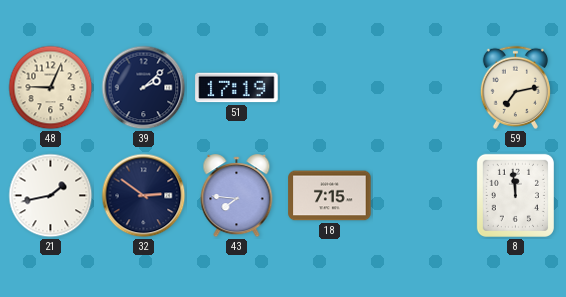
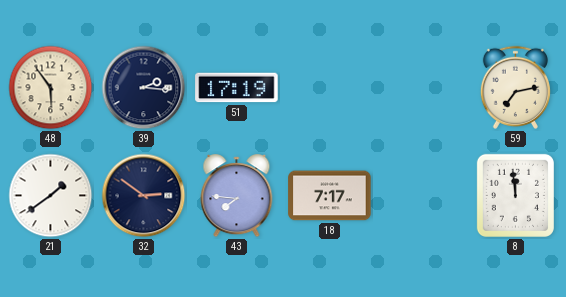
48: 9:04 -> 5:54 (51, 88)
39: 2:08 -> 2:16 (144, 88)
21: 1:43 -> 1:39 (51, 196)
18: 7:15 -> 7:17 (330, 196)
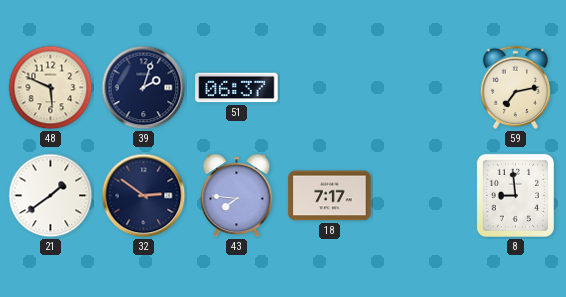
48: 5:54 -> 5:49 (51, 88)
39: 2:16 -> 2:03 (144, 88)
51: 17:19 -> 06:37 (237, 88)
8: 11:59 -> 8:59 (515, 195)
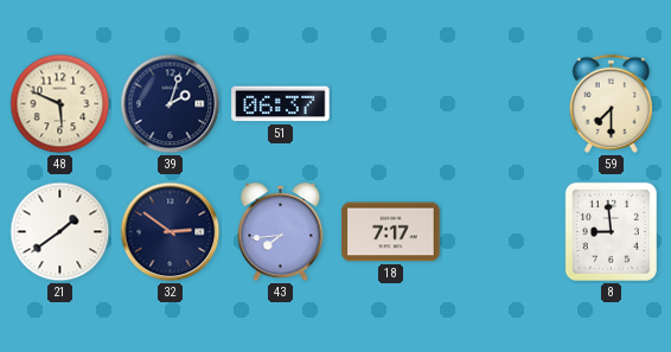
59: 7:13 -> 7:30 (611, 103)
43: 7:46 -> 7:44 (281, 232)
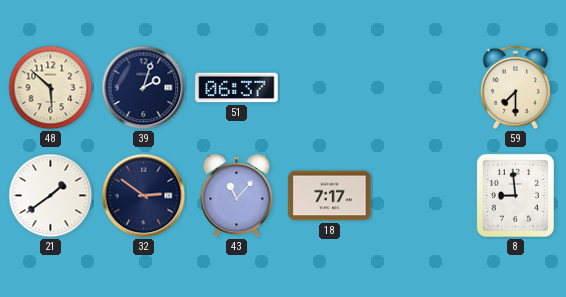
48: 5:49 -> 5:52 (51, 88)
43: 7:44 -> 11:07 (237, 196)
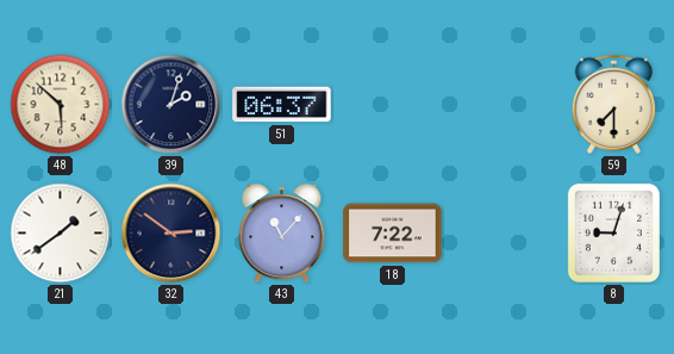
18: 7:17 -> 7:22 (393, 234)
8: 8:59 -> 9:03 (613, 232)
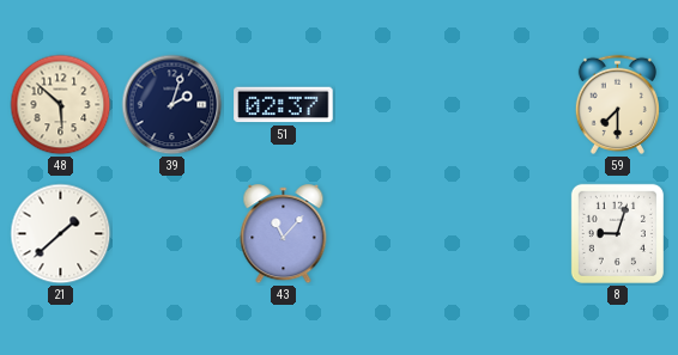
51: 06:37 -> 02:37 (284, 105)
21: 1:39 -> 1:38 (61, 234)
32: 2:51 -> none (171, 234)
18: 7:22 -> none (393, 234)
